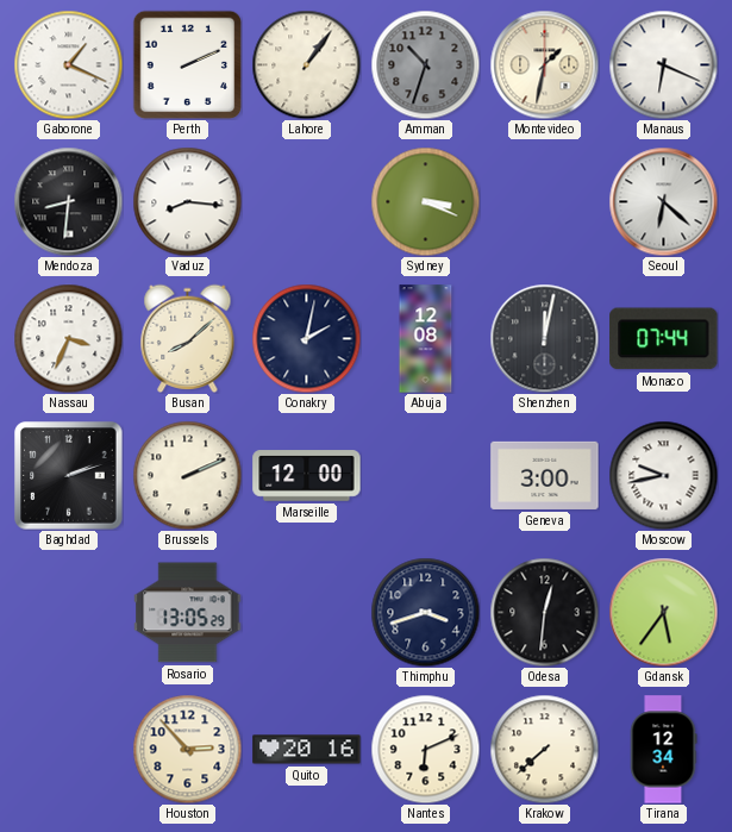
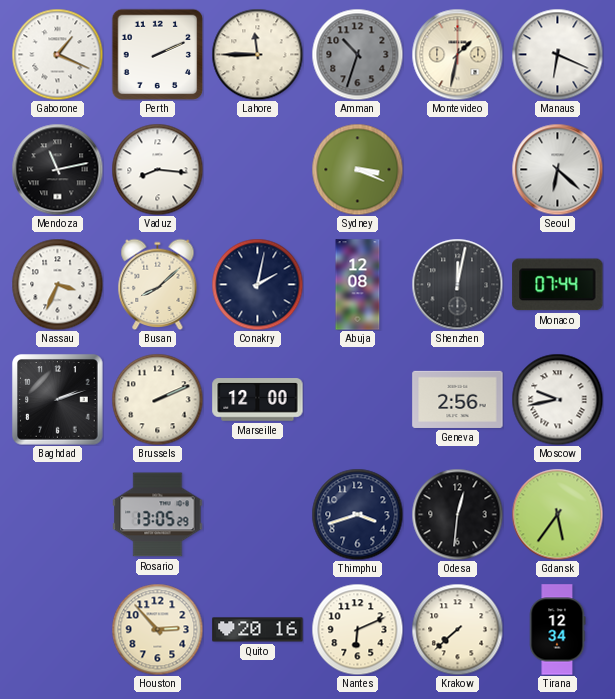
Lahore: 1:06 -> 11:45 (257, 54)
Mendoza: 8:31 -> 11:13 (57, 169)
Geneva: 3:00 -> 2:56 (458, 399)
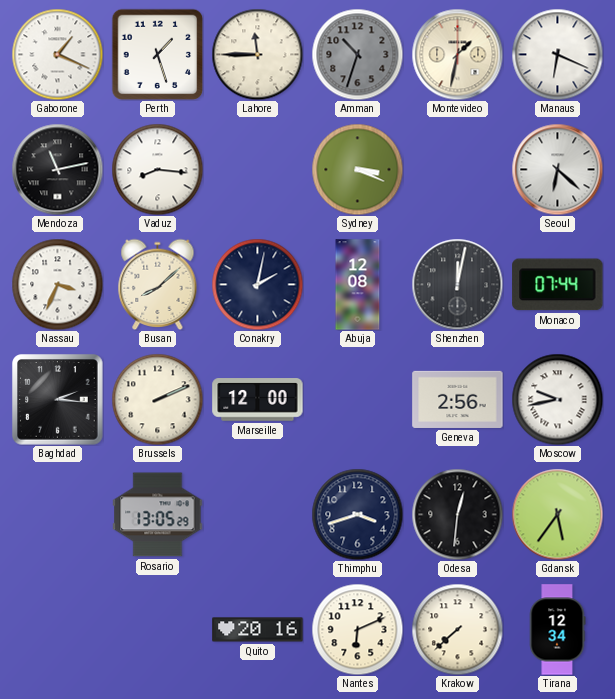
Perth: 2:11 -> 1:27 (157, 54)
Baghdad: 2:12 -> 2:16 (58, 400)
Houston: 2:53 -> none (157, 629)
